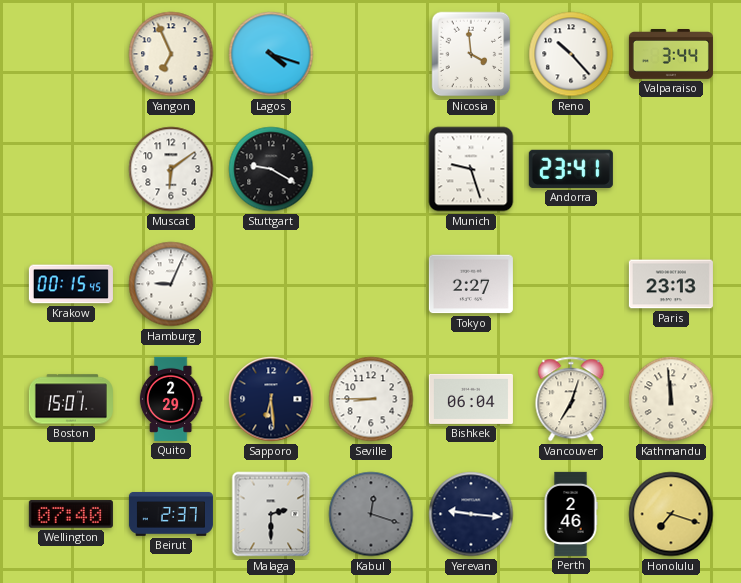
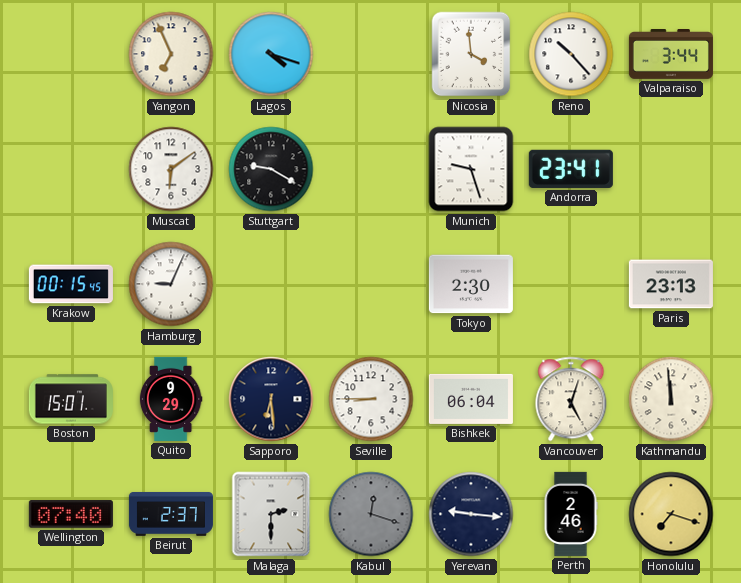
Tokyo: 2:27 -> 2:30 (471, 284)
Quito: 2:29 -> 9:29 (171, 399)
Vancouver: 7:03 -> 5:03 (571, 399)
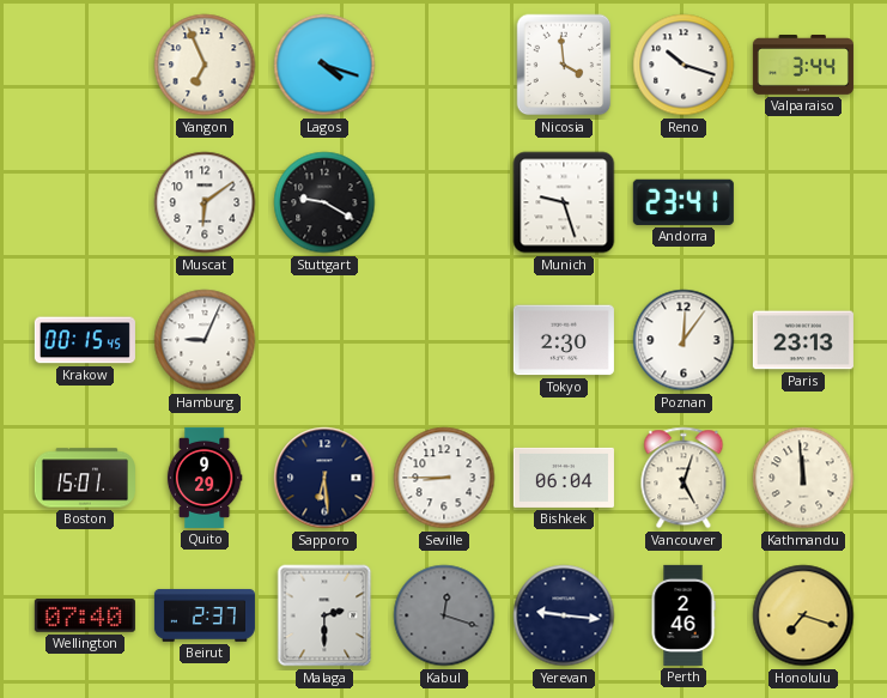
Reno: 10:23 -> 10:18 (684, 65)
Poznan: none -> 12:06 (684, 340)
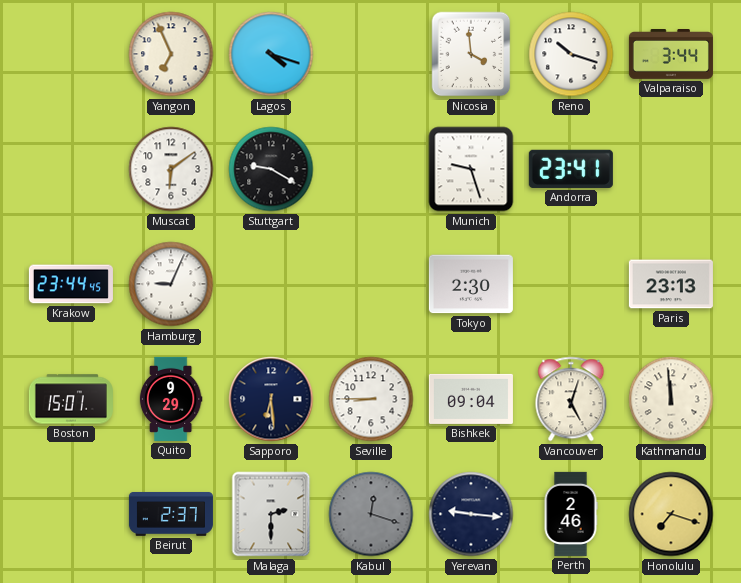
Krakow: 00:15 -> 23:44 (71, 284)
Poznan: 12:06 -> none (684, 340)
Bishkek: 06:04 -> 09:04 (471, 399)
Wellington: 07:40 -> none (85, 615)
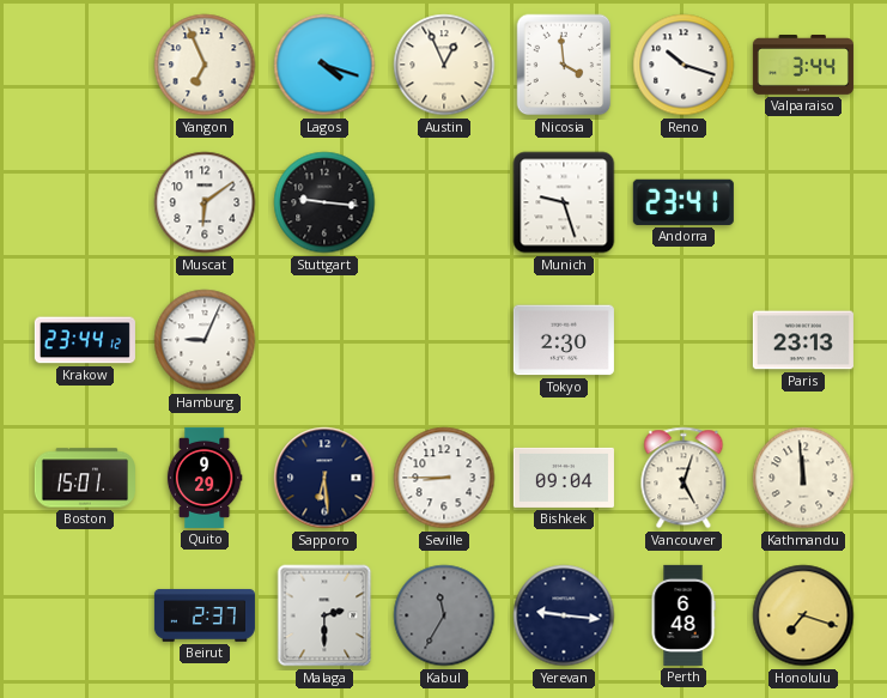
Austin: none -> 12:56 (444, 65)
Stuttgart: 9:20 -> 9:16 (324, 202)
Krakow: 23:44:45 -> 23:44:12 (85, 340)
Kabul: 12:18 -> 11:35 (444, 615)
Perth: 2:46 -> 6:48 (684, 615)
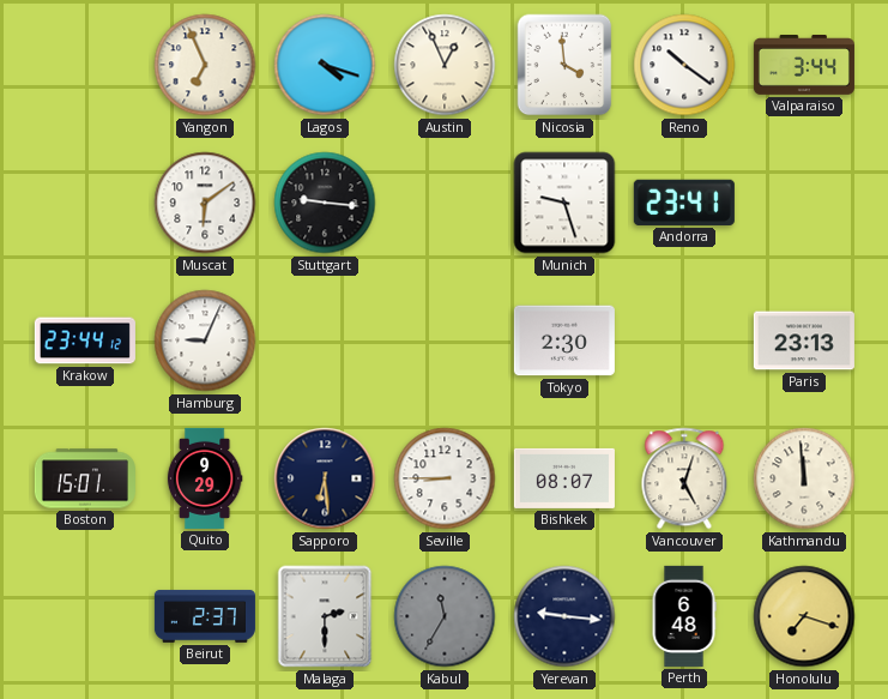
Reno: 10:18 -> 10:21 (684, 65)
Bishkek: 09:04 -> 08:07 (564, 478)
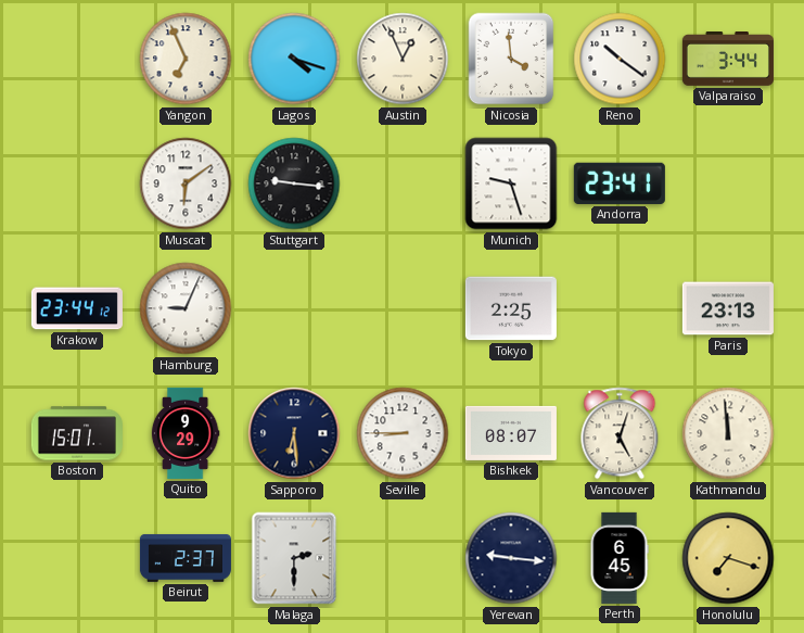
Tokyo: 2:30 -> 2:25 (511, 308)
Kabul: 11:35 -> none (445, 616)
Perth: 6:48 -> 6:45 (620, 558)
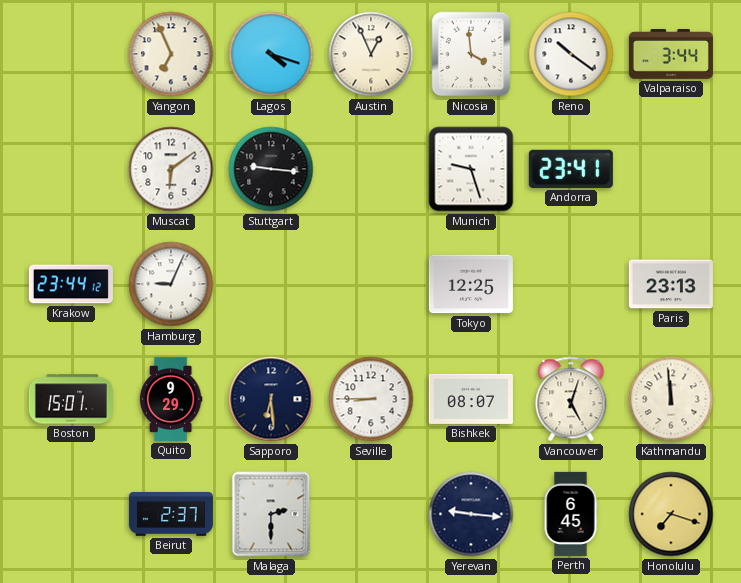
Tokyo: 2:25 -> 12:25 (471, 284)
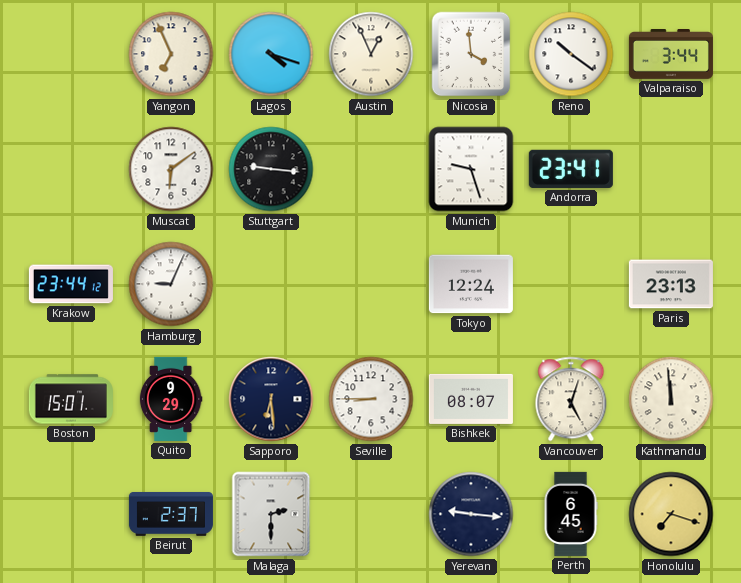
Tokyo: 12:25 -> 12:24 (471, 284)
